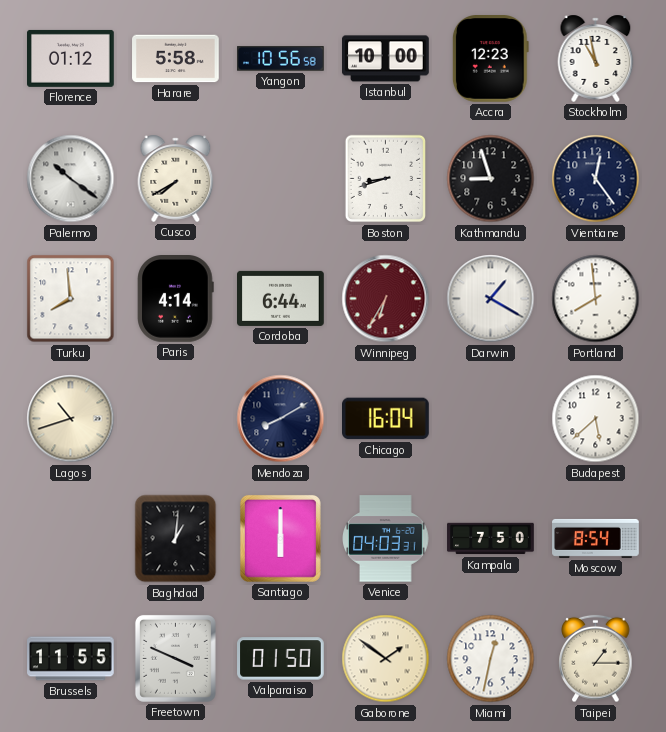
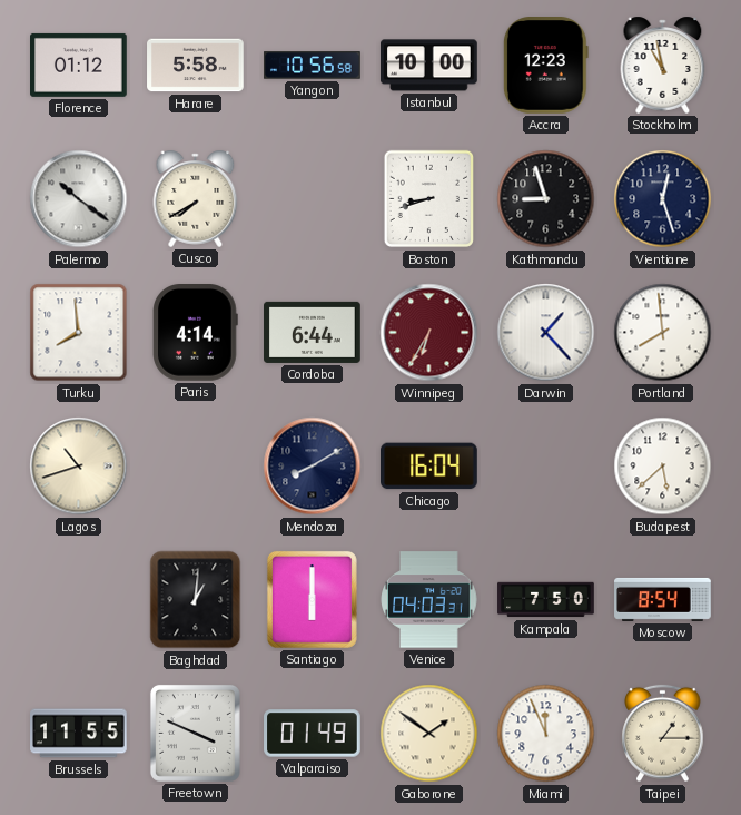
Vientiane: 12:24 -> 12:27 (663, 199)
Darwin: 1:20 -> 1:23 (546, 333)
Valparaiso: 01:50 -> 01:49 (313, 734)
Miami: 12:32 -> 11:56 (546, 734)
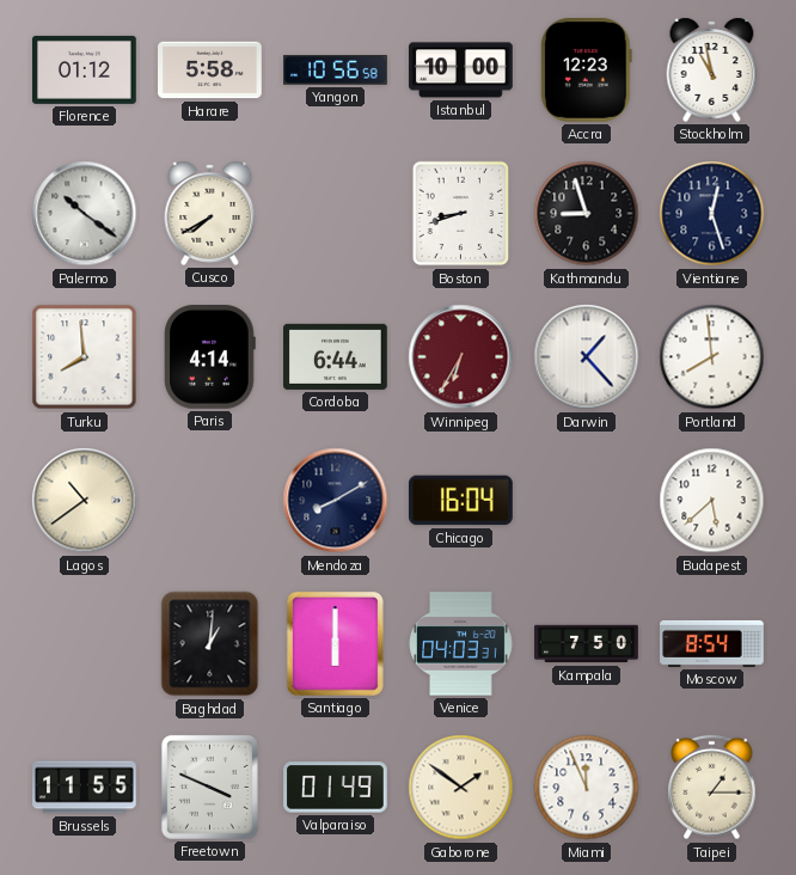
Lagos: 10:42 -> 10:39 (85, 501)
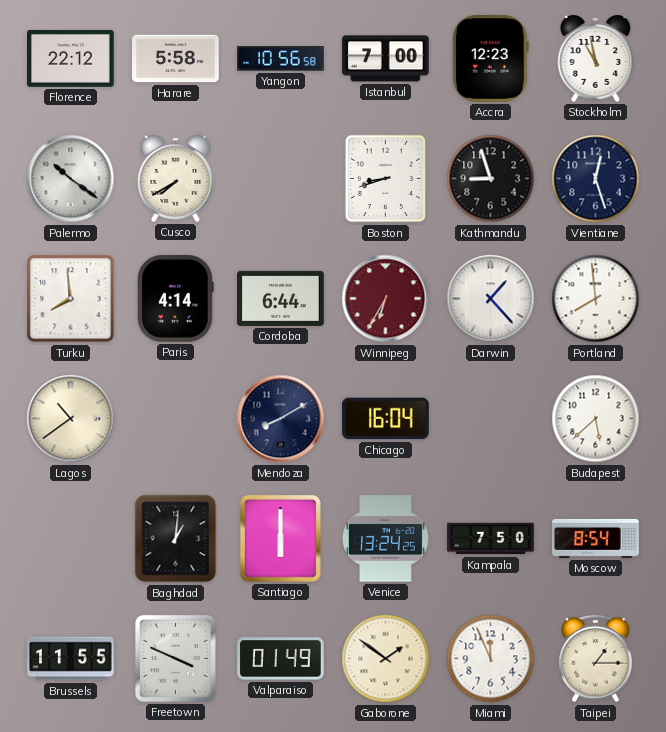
Florence: 01:12 -> 22:12 (71, 58)
Istanbul: 10:00 -> 7:00 (386, 59)
Venice: 04:03 -> 13:24 (386, 539)
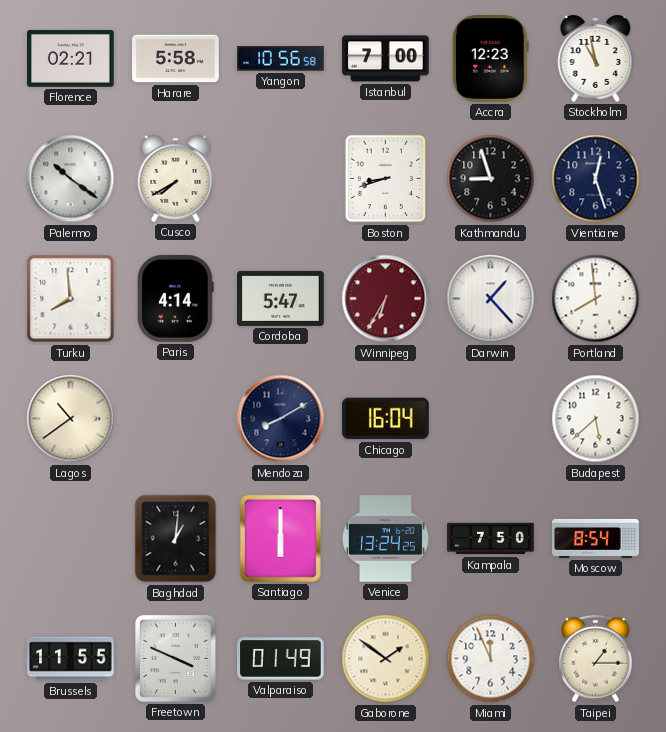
Florence: 22:12 -> 02:21 (71, 58)
Cordoba: 6:44 -> 5:47 (281, 298)
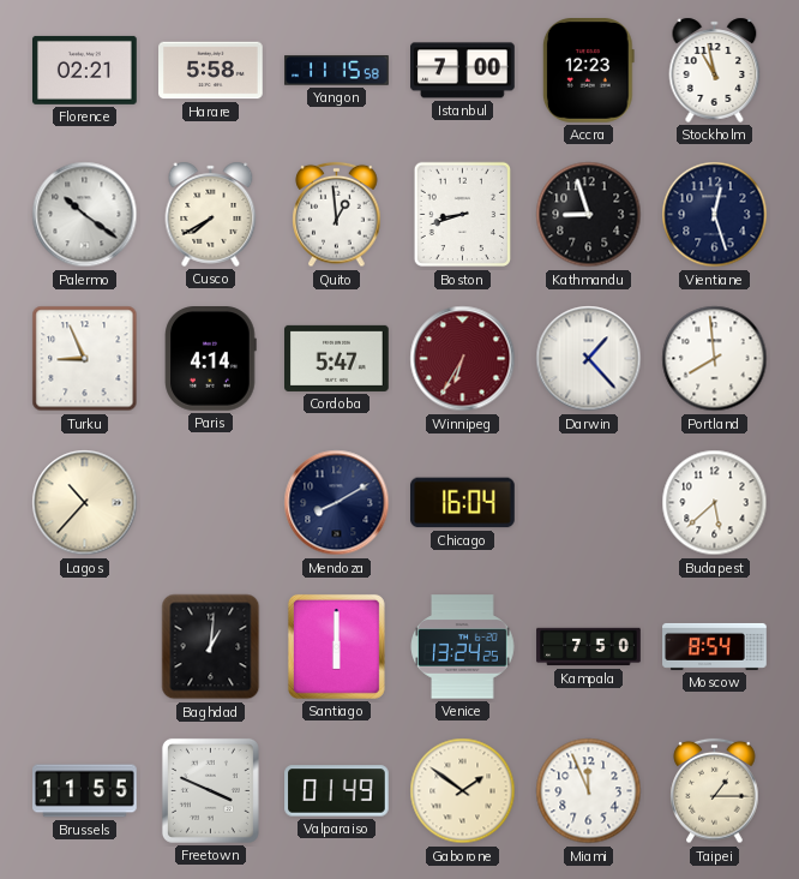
Yangon: 10:56 -> 11:15 (337, 71)
Quito: none -> 12:59 (337, 215)
Turku: 7:59 -> 8:56 (85, 359)
Lagos: 10:39 -> 10:37 (85, 503)
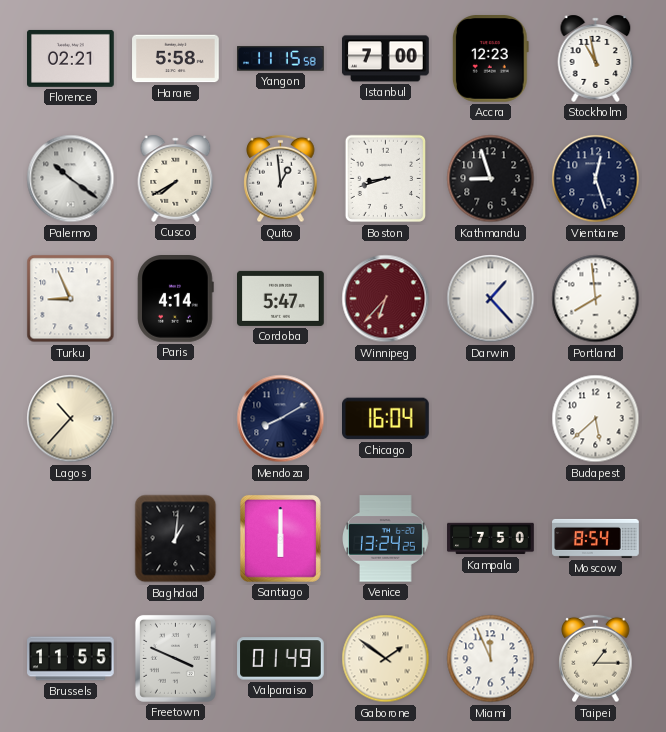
Winnipeg: 6:35 -> 6:37 (386, 299)
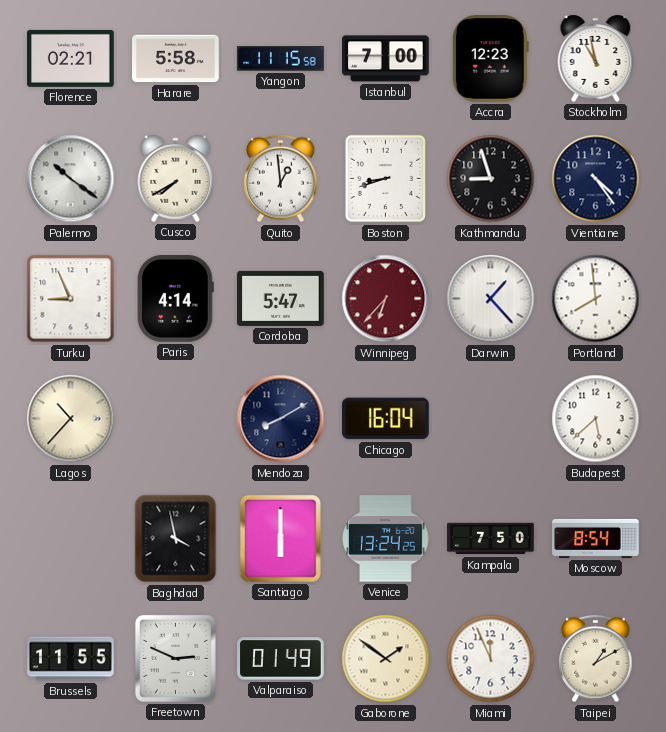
Vientiane: 12:27 -> 4:24 (596, 179)
Baghdad: 1:01 -> 3:58 (176, 539)
Freetown: 3:49 -> 2:49 (175, 658)
Taipei: 1:15 -> 1:10 (596, 659)
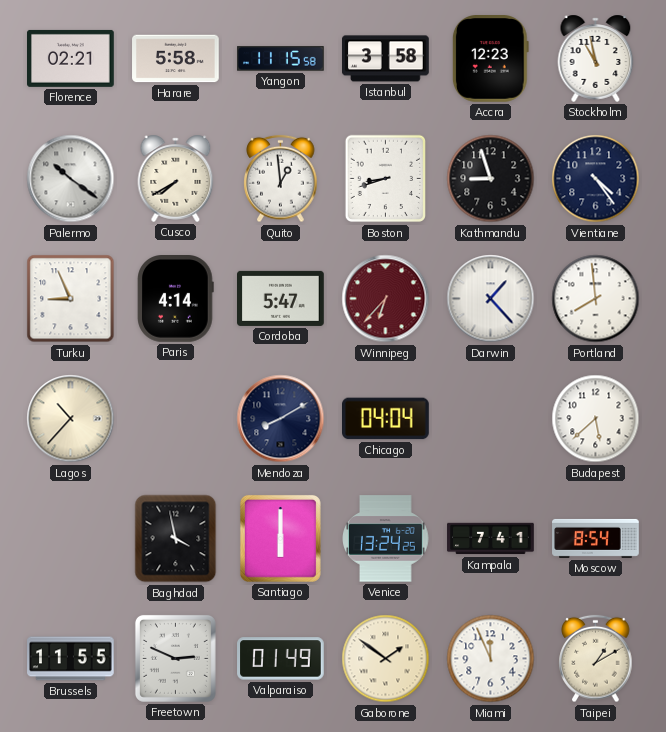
Istanbul: 7:00 -> 3:58 (386, 59)
Chicago: 16:04 -> 04:04 (386, 419)
Kampala: 7:50 -> 7:41 (491, 539)
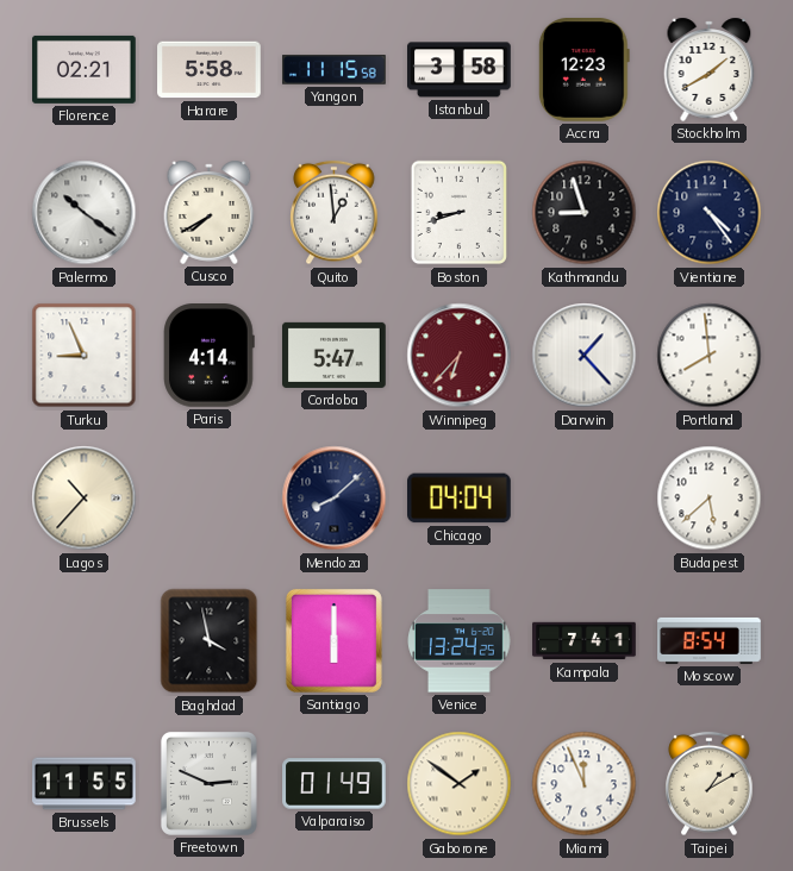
Stockholm: 10:58 -> 1:40 (710, 69)
Mendoza: 8:10 -> 8:08 (335, 499)
